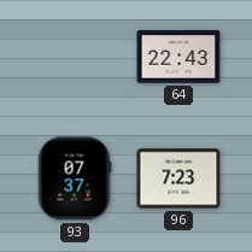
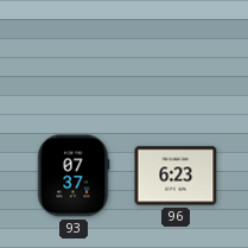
64: 22:43 -> none (178, 57)
96: 7:23 -> 6:23 (176, 176)
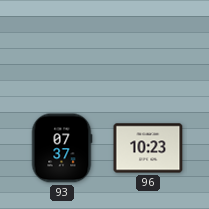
96: 6:23 -> 10:23 (148, 148)
